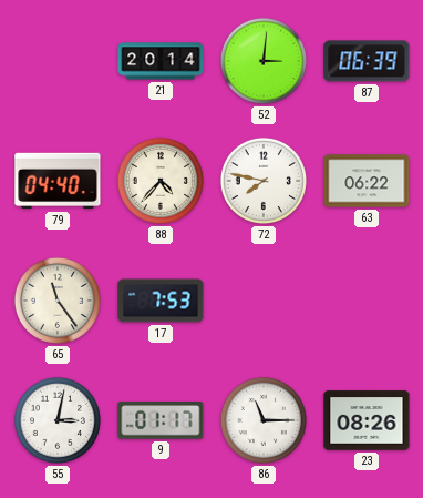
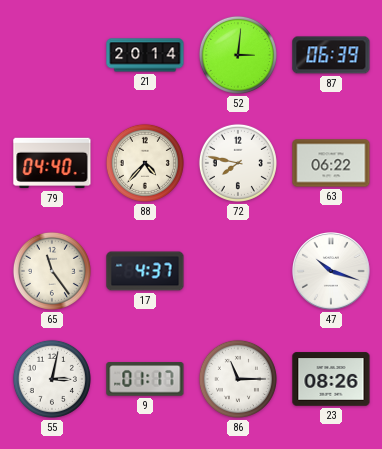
17: 7:53 -> 4:37 (145, 271)
47: none -> 10:18 (331, 271)
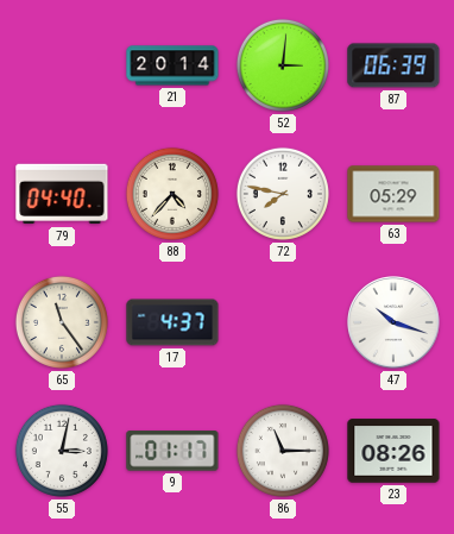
63: 06:22 -> 05:29 (393, 194)
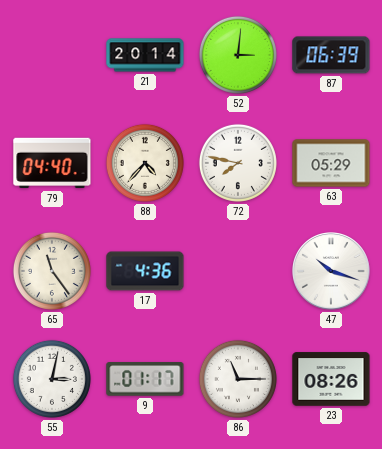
17: 4:37 -> 4:36 (145, 271)
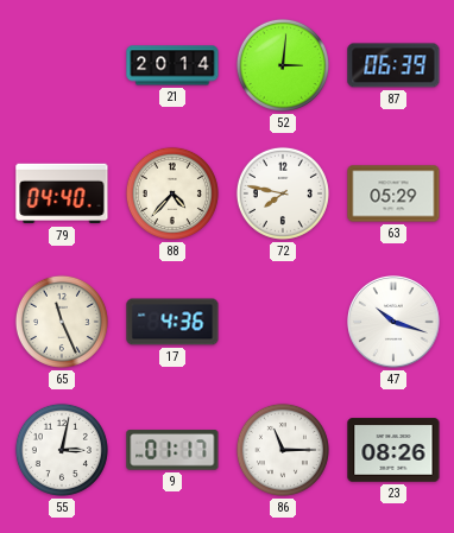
65: 11:24 -> 11:26 (62, 322)
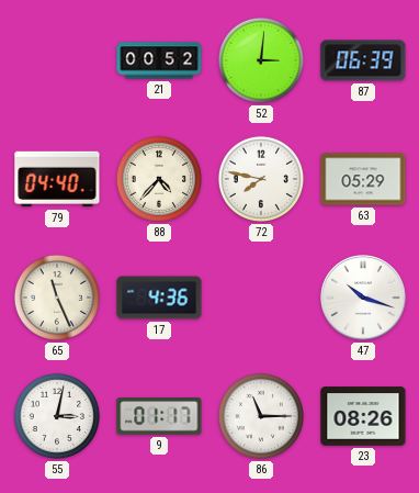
21: 20:14 -> 00:52 (159, 60)
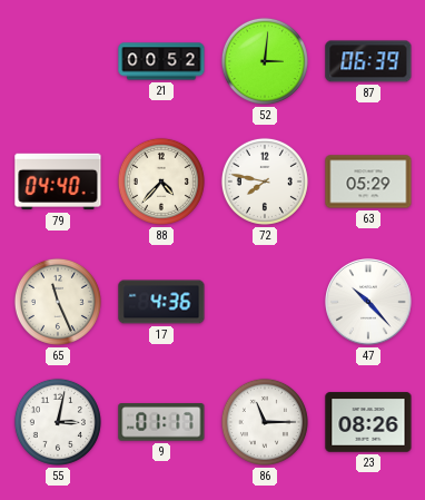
47: 10:18 -> 10:23 (368, 302)
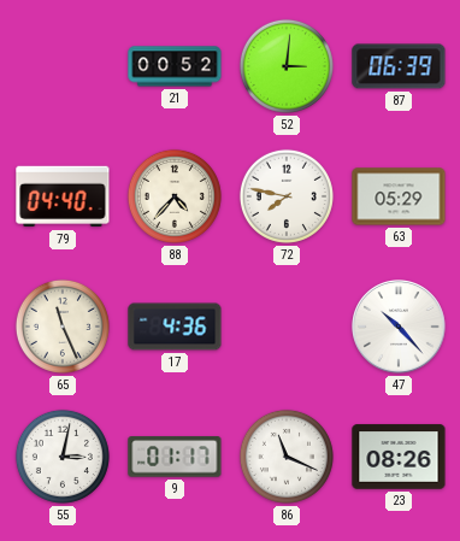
86: 11:15 -> 11:19 (287, 457)
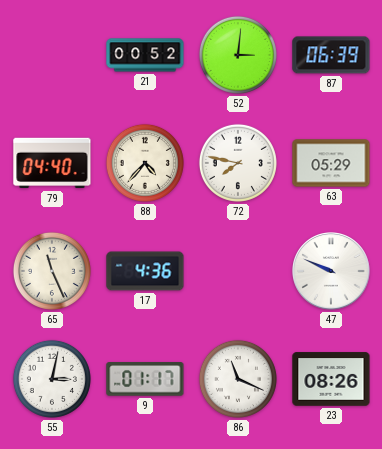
47: 10:23 -> 9:49 (331, 271)
